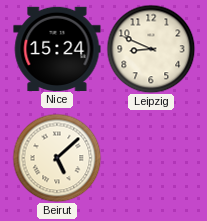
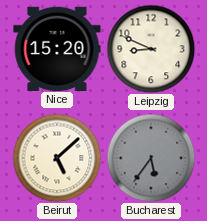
Nice: 15:24 -> 15:20 (57, 48)
Bucharest: none -> 5:36 (151, 158)
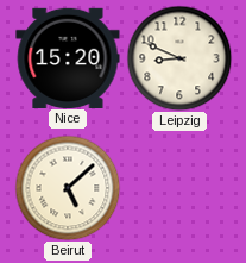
Bucharest: 5:36 -> none (151, 158)
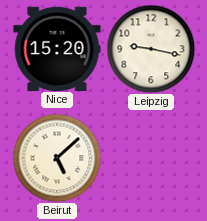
Leipzig: 8:49 -> 9:17 (151, 49)
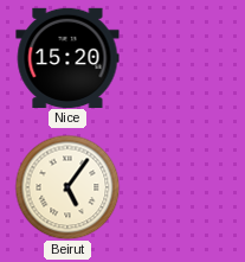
Leipzig: 9:17 -> none (151, 49)
Beirut: 5:08 -> 5:06 (67, 187)
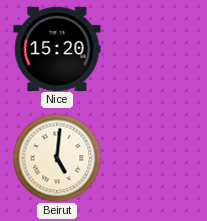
Beirut: 5:06 -> 5:01 (57, 158)
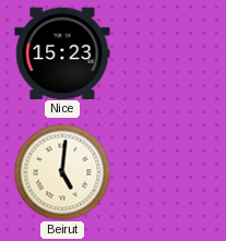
Nice: 15:20 -> 15:23 (62, 52)
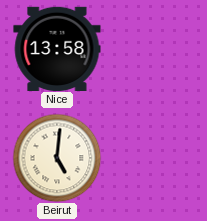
Nice: 15:23 -> 13:58 (57, 48)
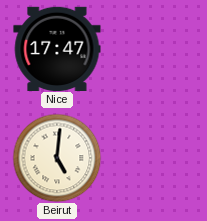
Nice: 13:58 -> 17:47 (57, 48)
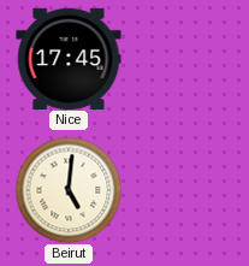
Nice: 17:47 -> 17:45 (69, 58)
